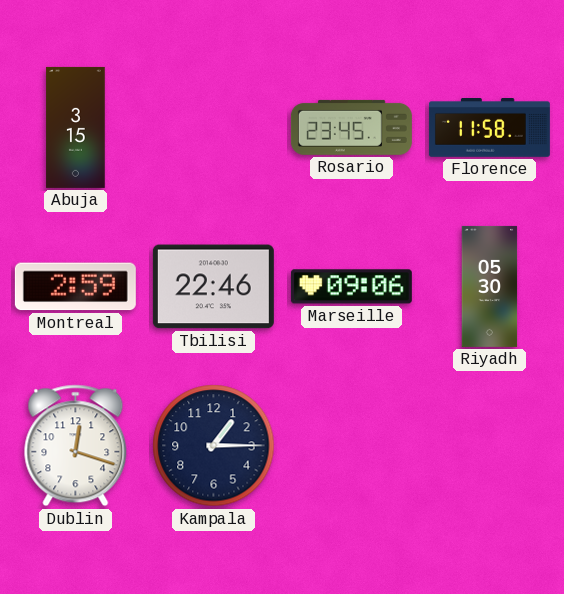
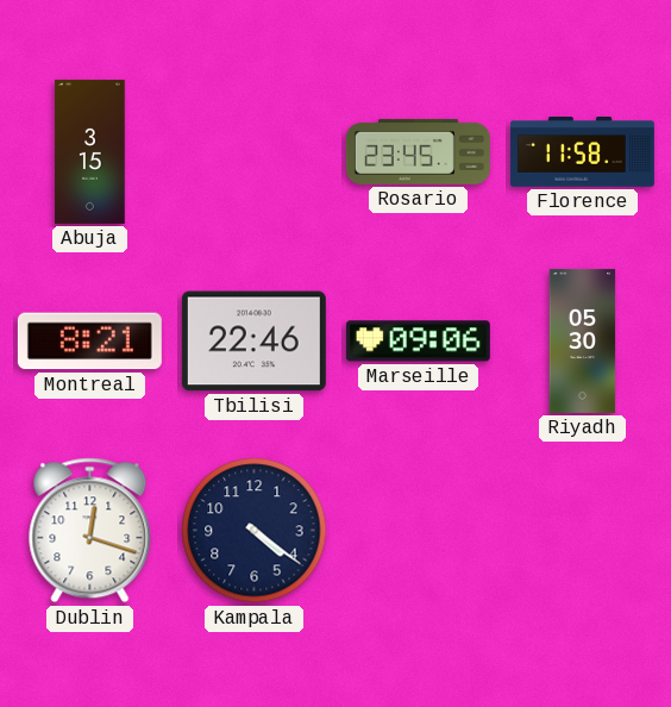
Montreal: 2:59 -> 8:21 (89, 342)
Kampala: 1:15 -> 4:21 (255, 531)
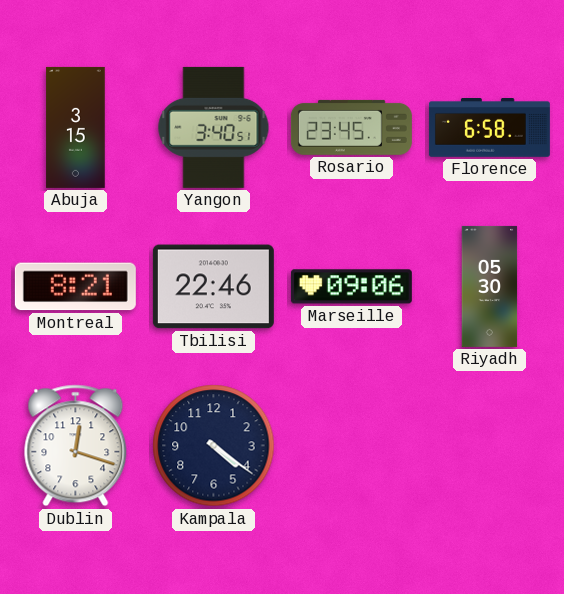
Yangon: none -> 3:40 (214, 127)
Florence: 11:58 -> 6:58 (489, 128)
